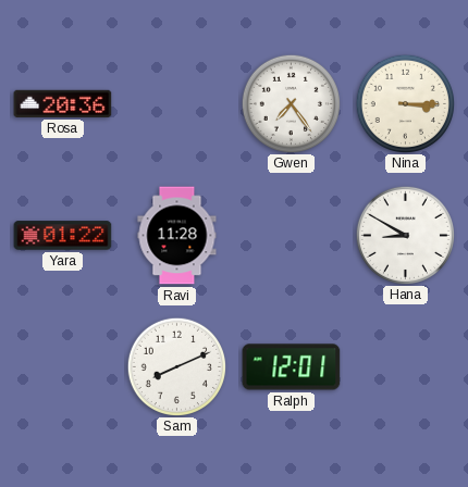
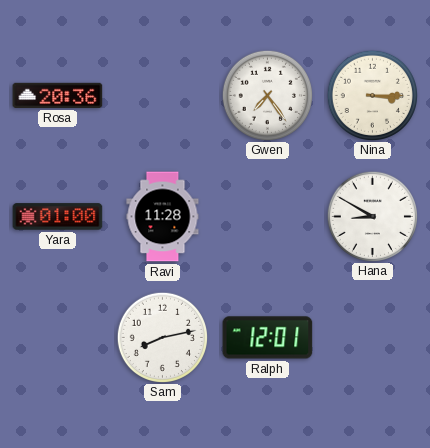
Yara: 01:22 -> 01:00 (58, 217)
Sam: 8:11 -> 8:13 (162, 337)
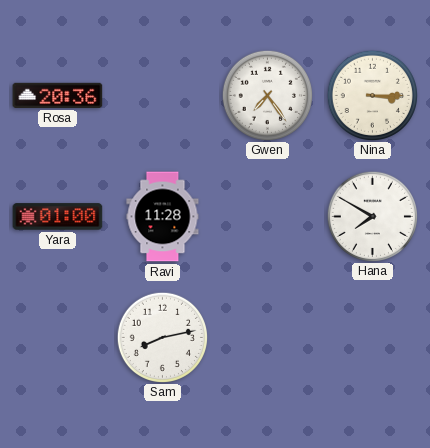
Hana: 8:50 -> 7:50 (372, 216)
Ralph: 12:01 -> none (268, 338)
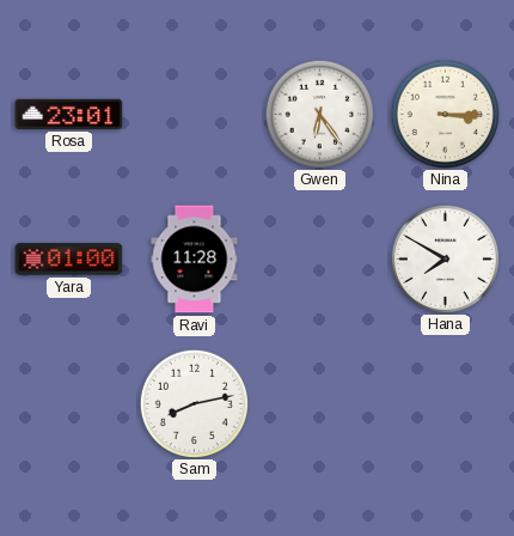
Rosa: 20:36 -> 23:01 (69, 114)
Gwen: 7:24 -> 6:24 (319, 114)
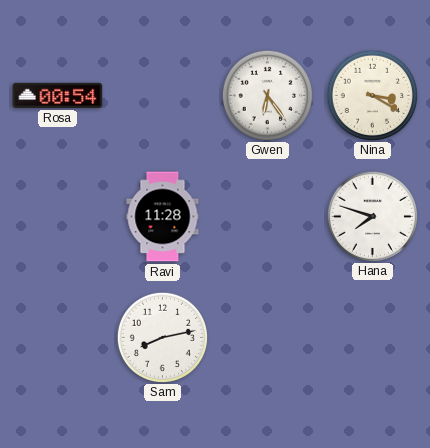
Rosa: 23:01 -> 00:54 (58, 95)
Nina: 3:15 -> 3:20 (372, 95)
Yara: 01:00 -> none (69, 260)
Hana: 7:50 -> 7:48 (372, 216)
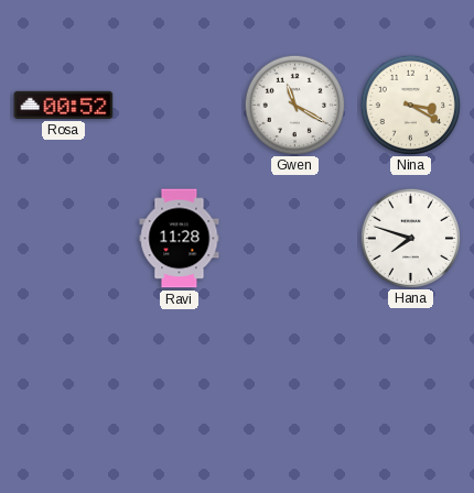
Rosa: 00:54 -> 00:52 (64, 105)
Gwen: 6:24 -> 11:20 (294, 105)
Sam: 8:13 -> none (162, 337)
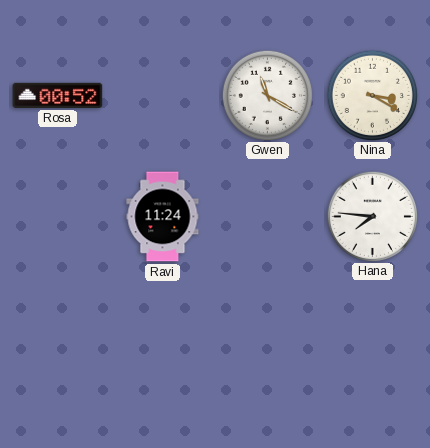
Ravi: 11:28 -> 11:24 (163, 217)
Hana: 7:48 -> 7:46 (372, 216)
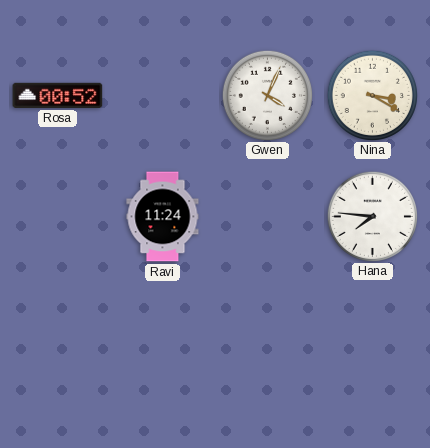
Gwen: 11:20 -> 4:04 (267, 95)
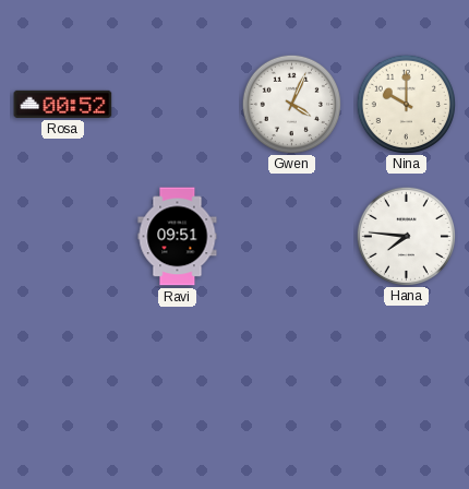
Nina: 3:20 -> 10:00 (406, 104)
Ravi: 11:24 -> 09:51 (178, 237)
